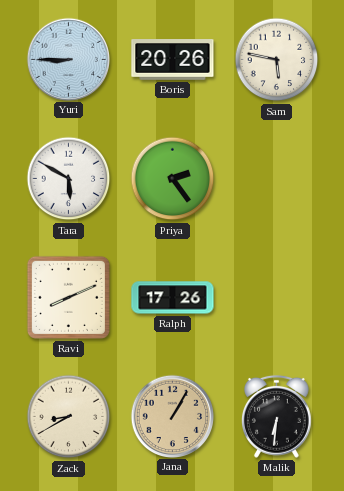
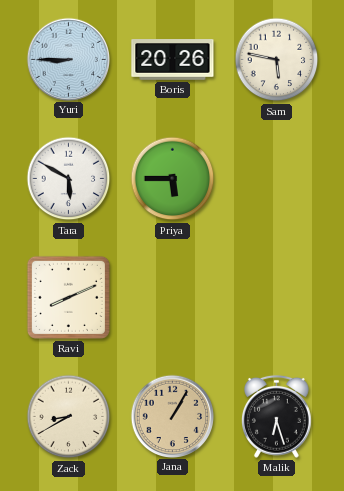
Priya: 2:24 -> 5:45 (173, 179)
Ralph: 17:26 -> none (173, 298)
Malik: 6:31 -> 6:27 (277, 416)
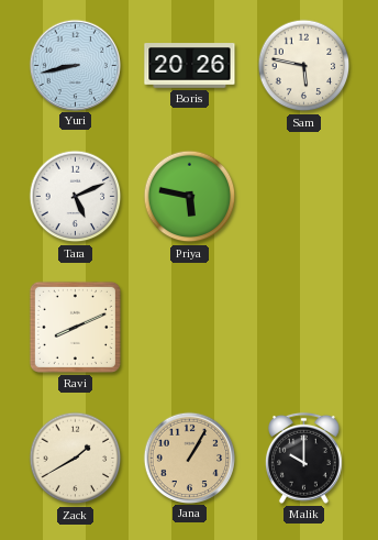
Yuri: 8:45 -> 8:43 (75, 65)
Tara: 5:50 -> 5:11 (76, 197)
Priya: 5:45 -> 5:47 (190, 197)
Zack: 8:40 -> 1:40 (76, 459)
Malik: 6:27 -> 10:00 (304, 458)
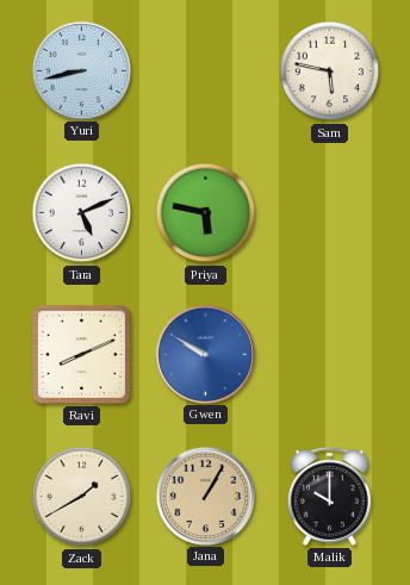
Boris: 20:26 -> none (190, 66)
Gwen: none -> 9:50 (205, 354)
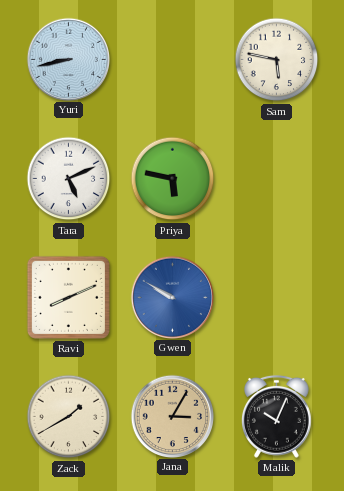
Jana: 1:05 -> 3:05 (172, 416)
Malik: 10:00 -> 10:04 (277, 416)
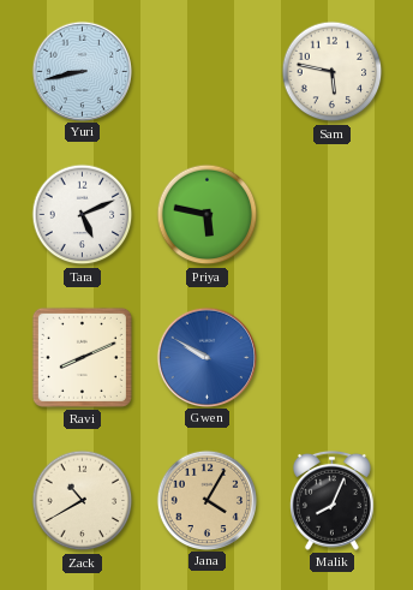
Zack: 1:40 -> 10:40 (83, 501)
Jana: 3:05 -> 4:05 (206, 500)
Malik: 10:04 -> 8:04 (333, 500)
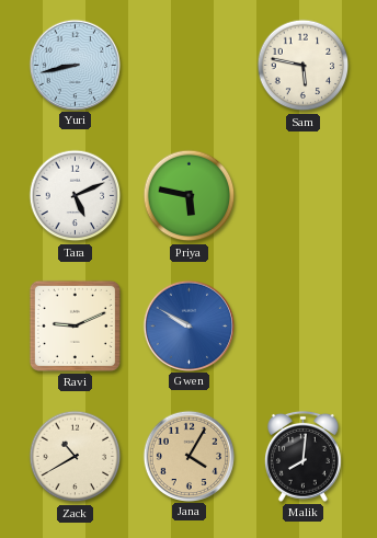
Ravi: 8:11 -> 9:11 (75, 325)
Malik: 8:04 -> 8:01 (304, 456)
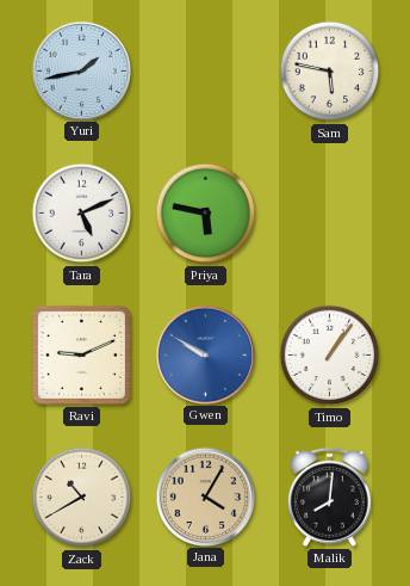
Yuri: 8:43 -> 1:43 (81, 70)
Timo: none -> 1:06 (330, 356)
